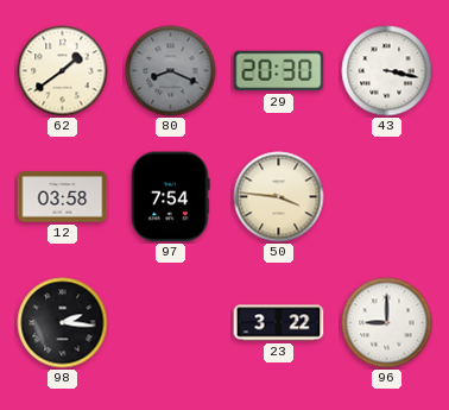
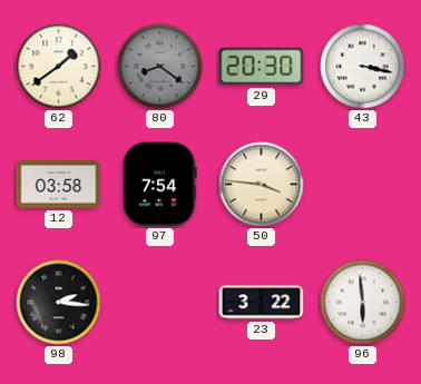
80: 8:19 -> 8:21 (160, 67)
96: 9:00 -> 5:59 (363, 303)
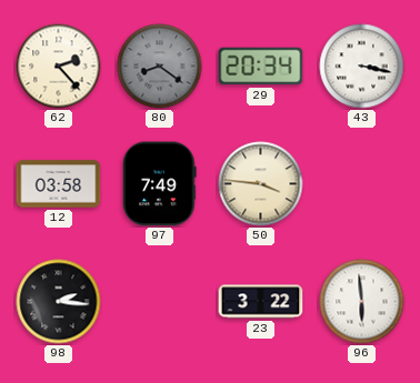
62: 1:39 -> 2:23 (59, 67)
29: 20:30 -> 20:34 (261, 67)
97: 7:54 -> 7:49 (160, 184)
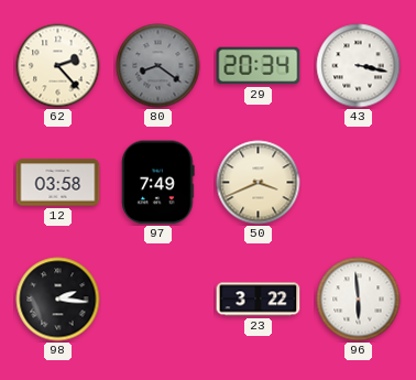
50: 3:46 -> 3:41 (259, 183)
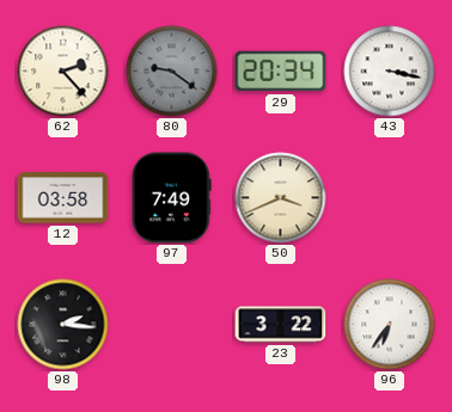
80: 8:21 -> 9:21 (172, 72)
96: 5:59 -> 6:36 (390, 325)
